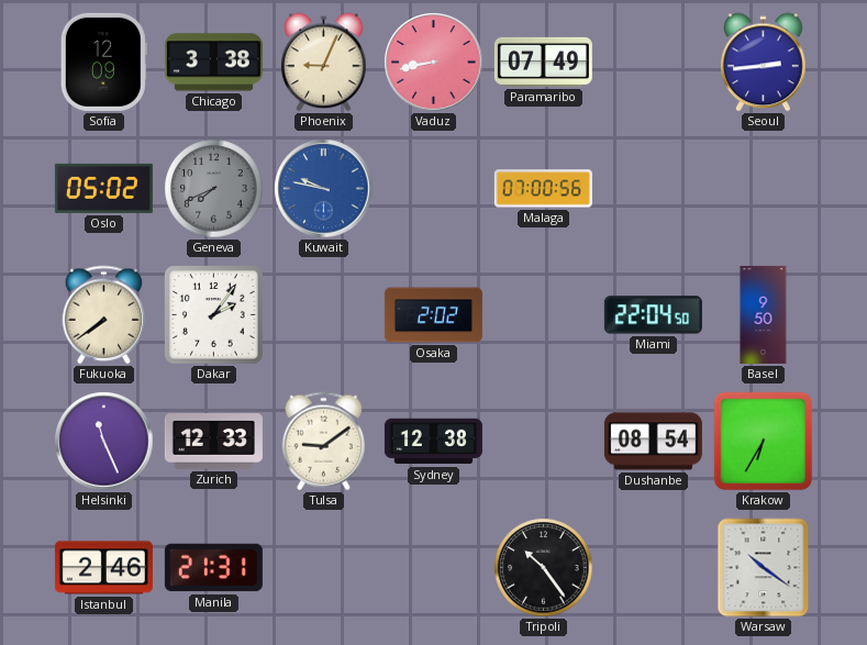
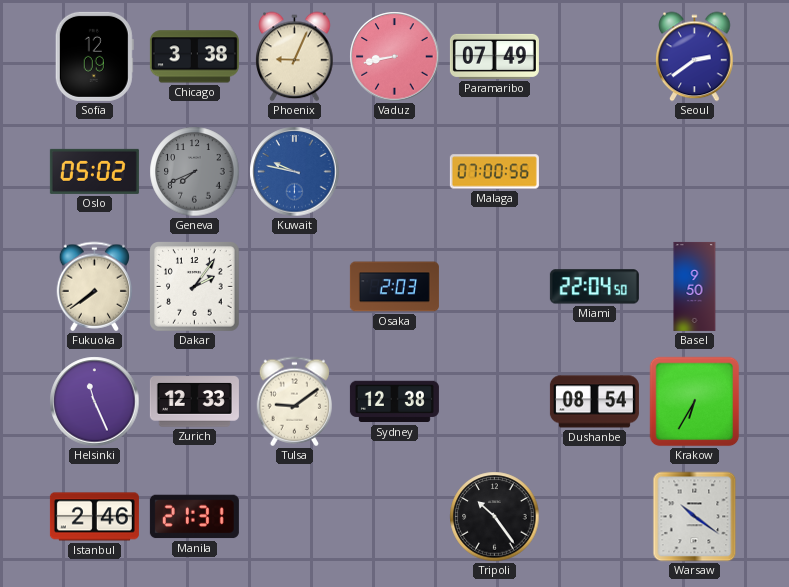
Seoul: 2:44 -> 2:39 (695, 57)
Osaka: 2:02 -> 2:03 (394, 287)
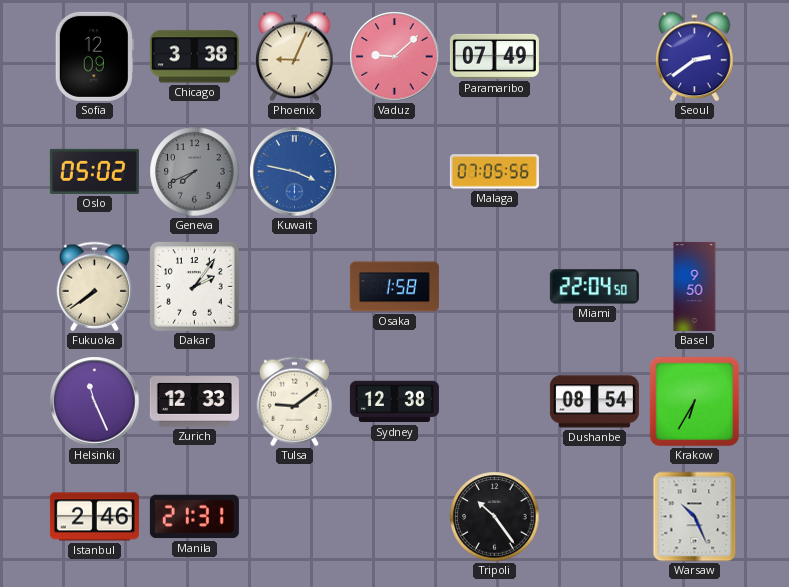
Vaduz: 8:43 -> 9:08 (395, 57)
Kuwait: 9:47 -> 3:47 (295, 172)
Malaga: 07:00 -> 07:05 (494, 172)
Osaka: 2:03 -> 1:58 (394, 287)
Warsaw: 10:21 -> 10:26 (695, 517)
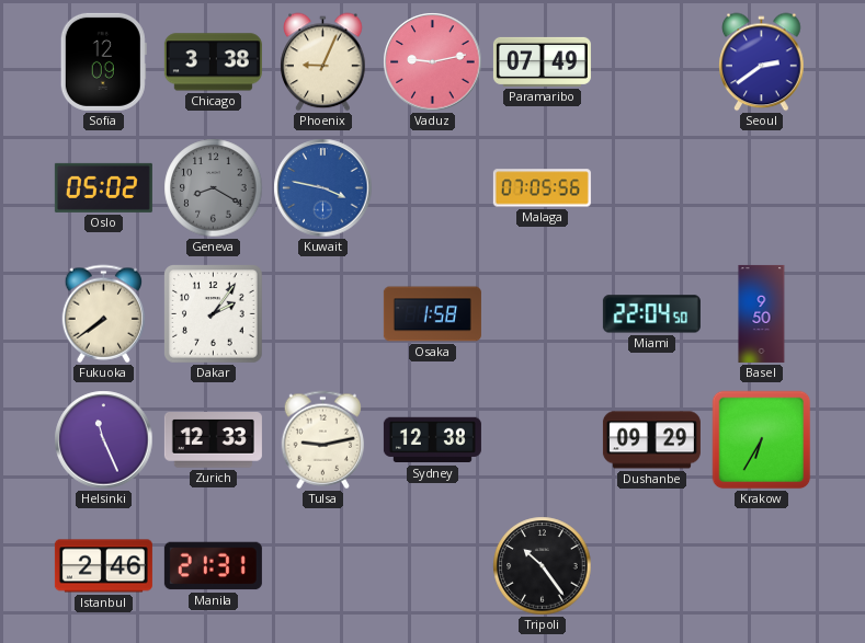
Vaduz: 9:08 -> 9:13 (433, 62)
Geneva: 7:41 -> 8:20 (214, 188)
Tulsa: 9:09 -> 9:13 (322, 440)
Dushanbe: 08:54 -> 09:29 (651, 440)
Warsaw: 10:26 -> none (695, 517)
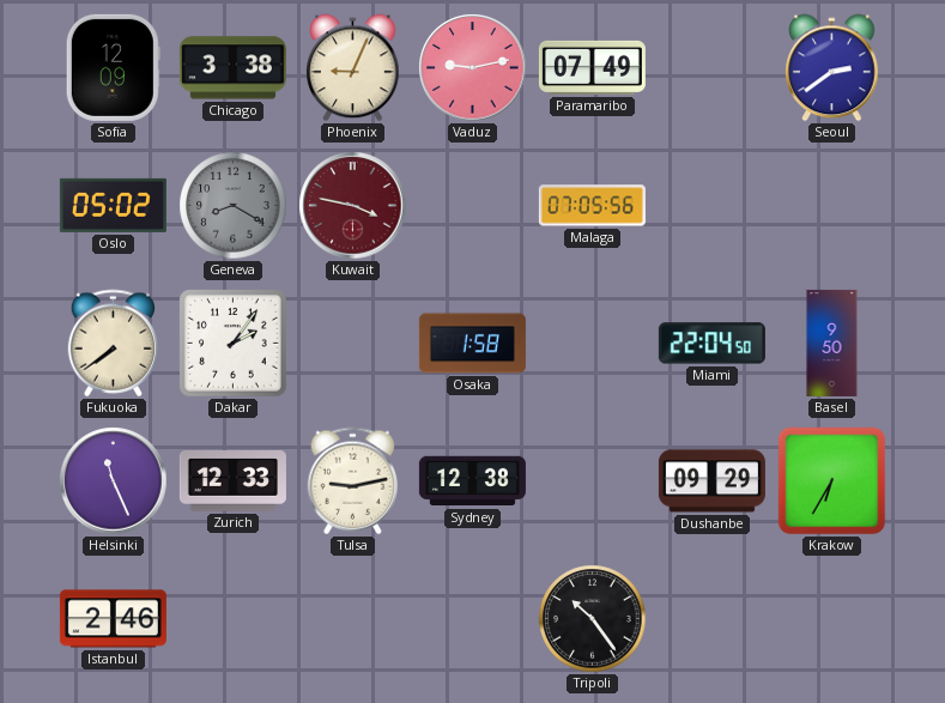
Kuwait dial: blue -> burgundy (353, 206)
Manila: 21:31 -> none (213, 566)
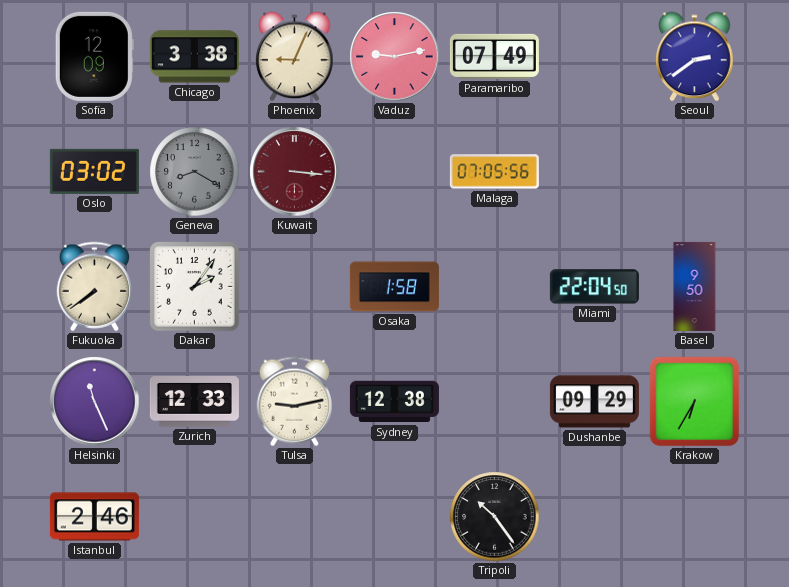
Oslo: 05:02 -> 03:02 (94, 171)
Kuwait: 3:47 -> 3:16 (295, 172)
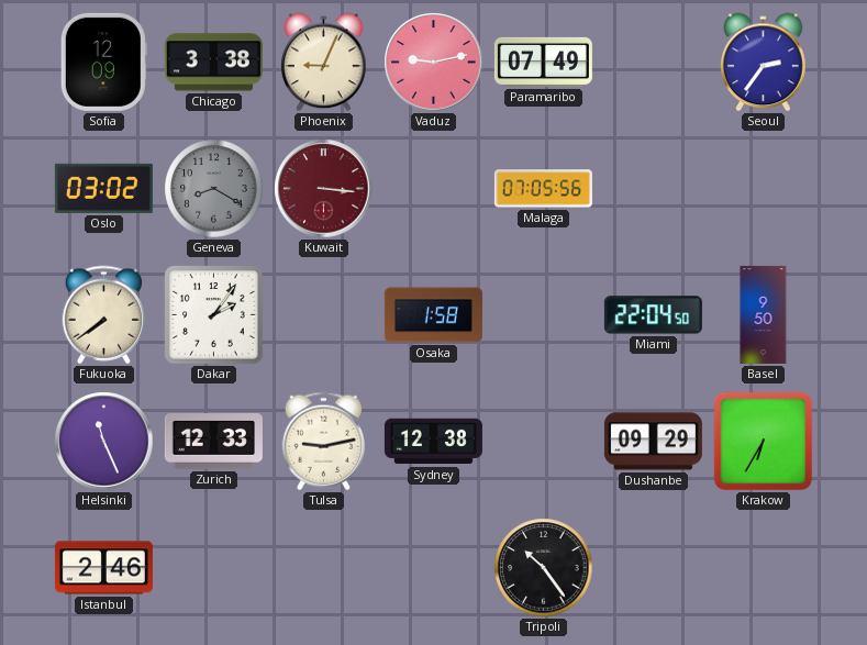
Seoul: 2:39 -> 2:36 (764, 63)
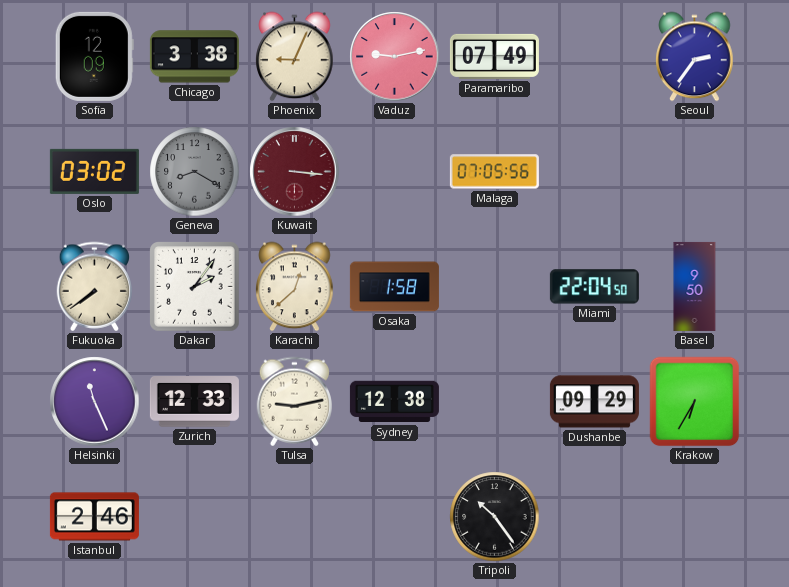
Karachi: none -> 12:38 (295, 287)
